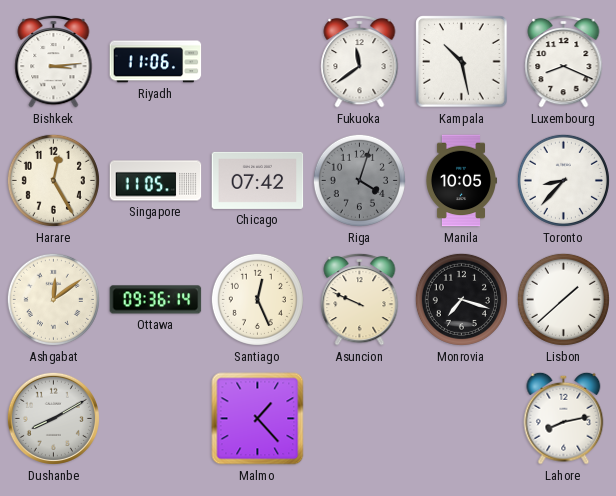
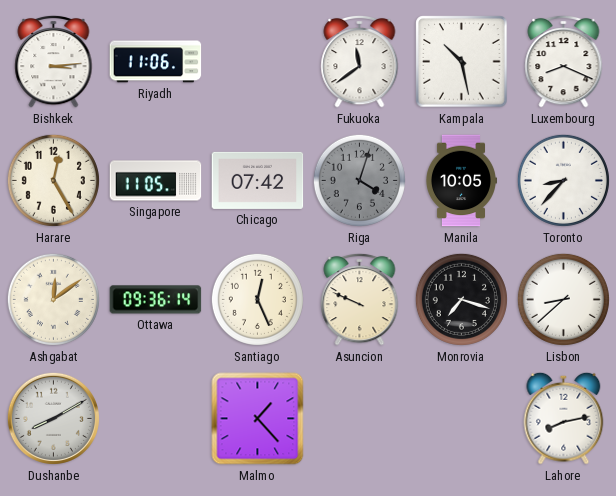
Lisbon: 1:38 -> 8:38 (563, 299)
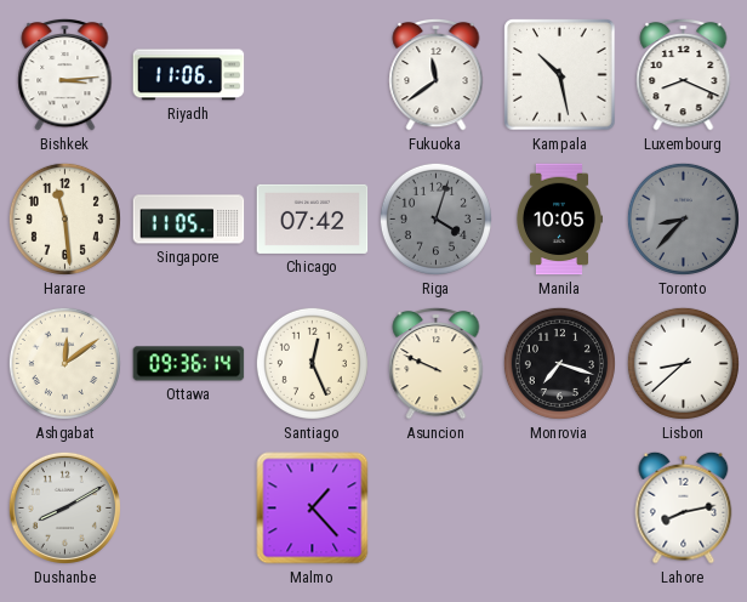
Harare: 12:25 -> 11:29 (64, 218)
Toronto dial: white -> grey (683, 218)
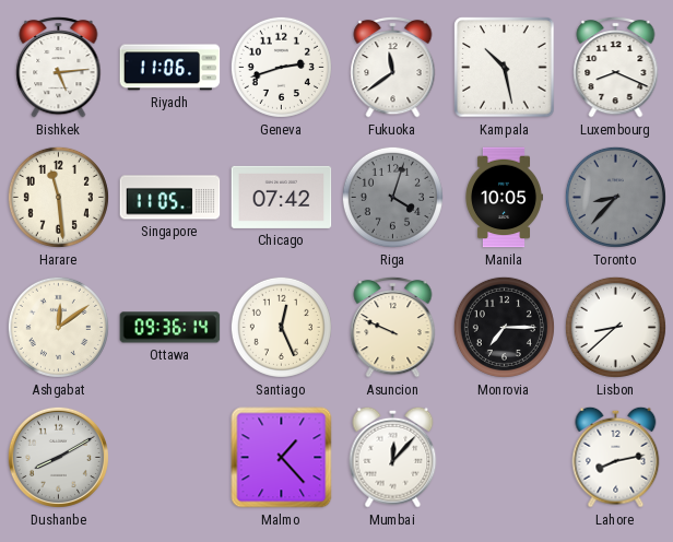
Bishkek: 3:14 -> 5:14 (59, 67)
Geneva: none -> 2:42 (281, 67)
Monrovia: 7:18 -> 7:15 (504, 327)
Mumbai: none -> 12:07 (393, 457)
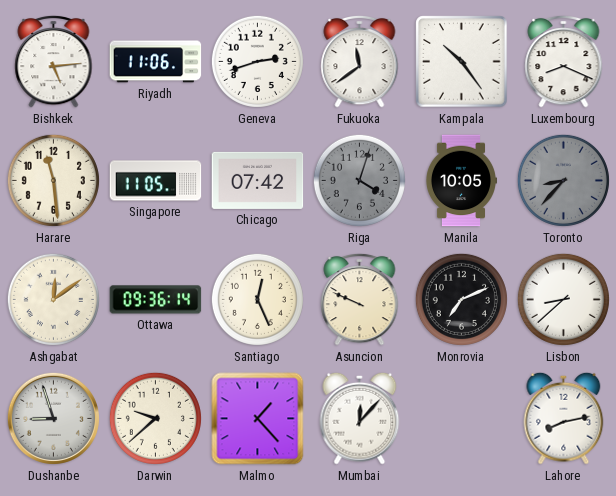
Kampala: 10:28 -> 10:24 (462, 62)
Monrovia: 7:15 -> 7:11 (461, 299)
Dushanbe: 8:10 -> 8:57 (53, 418)
Darwin: none -> 9:38 (155, 418)
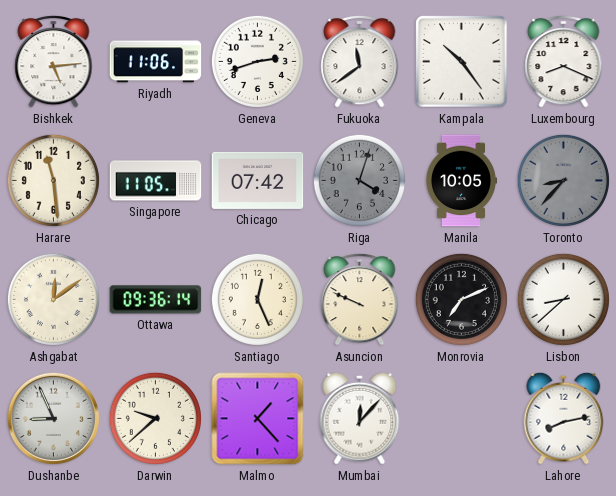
Dushanbe: 8:57 -> 8:56 (53, 418)
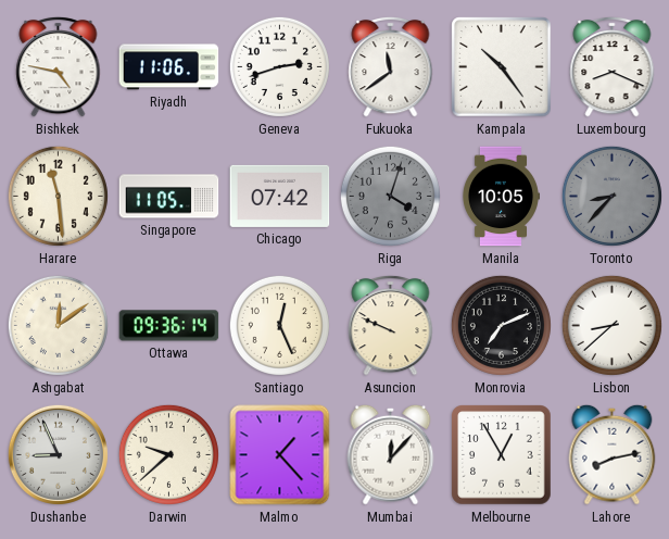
Bishkek: 5:14 -> 4:47 (59, 66)
Melbourne: none -> 12:55 (502, 455)
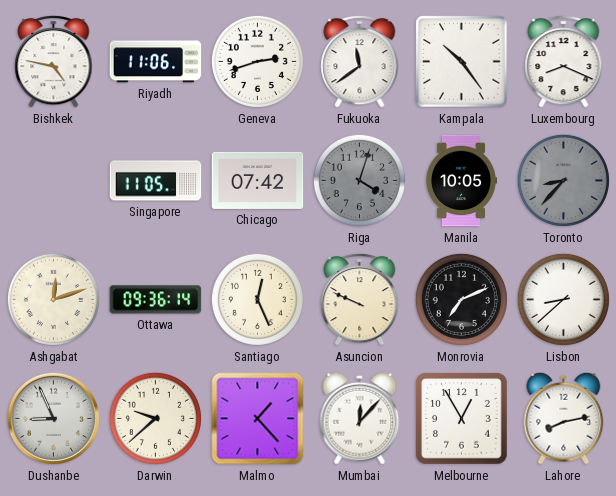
Harare: 11:29 -> none (58, 196)
Ashgabat: 12:09 -> 12:12 (53, 299)
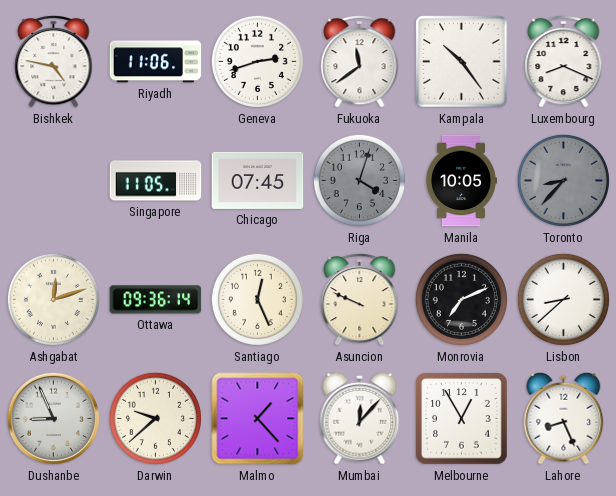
Chicago: 07:42 -> 07:45 (258, 180)
Lahore: 8:13 -> 8:26 (564, 418)
